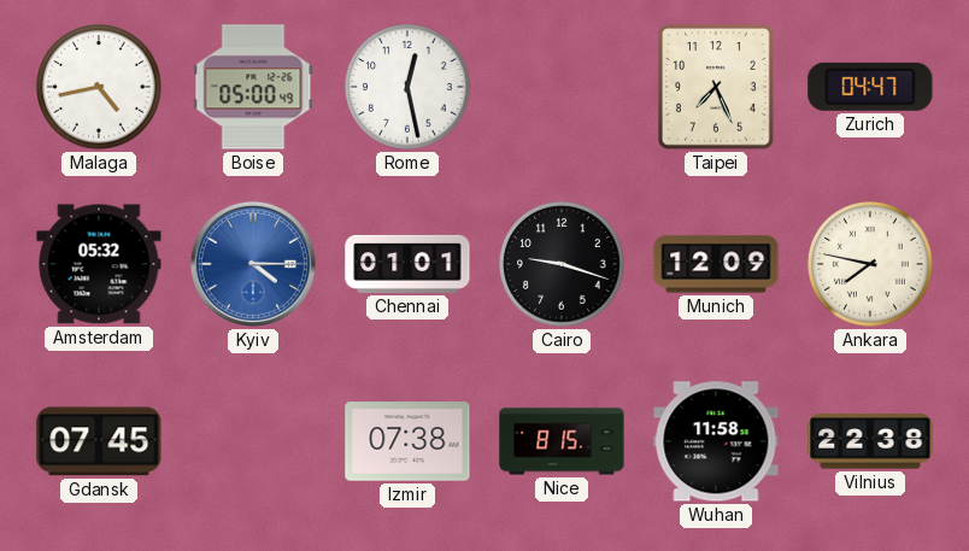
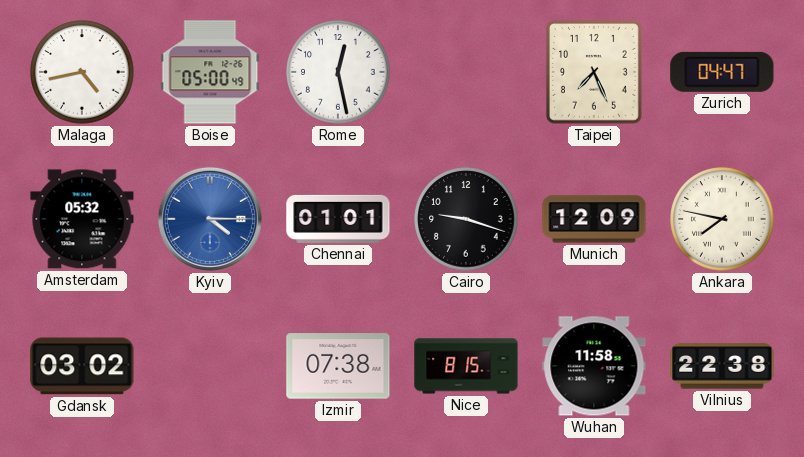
Gdansk: 07:45 -> 03:02 (82, 366)
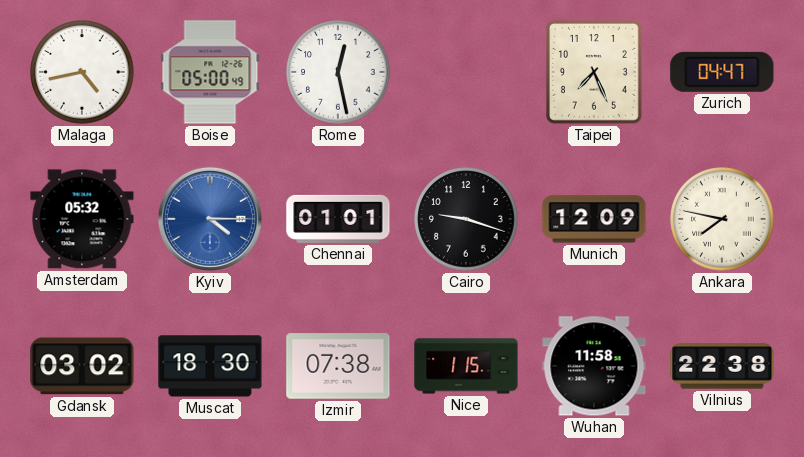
Muscat: none -> 18:30 (210, 366)
Nice: 8:15 -> 1:15 (466, 366)
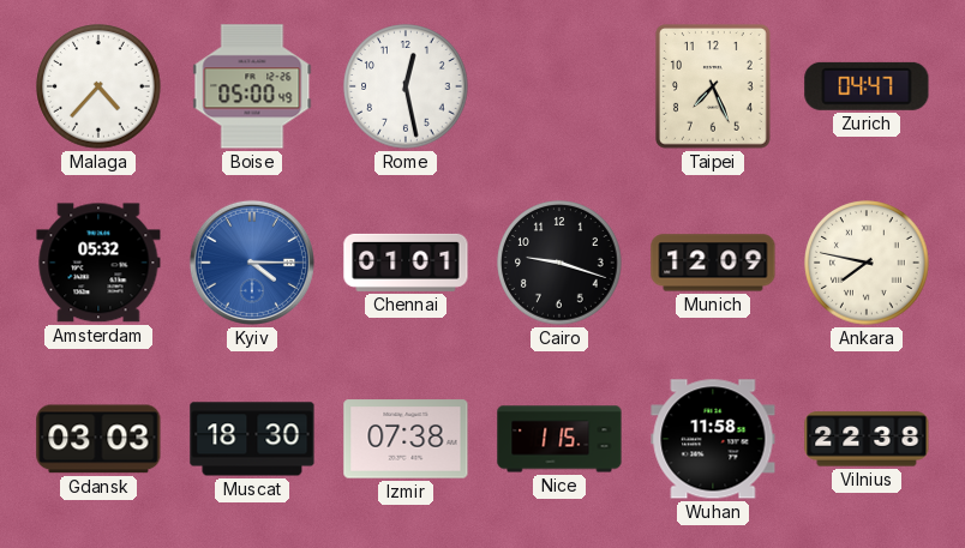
Malaga: 4:43 -> 4:37 (98, 86)
Gdansk: 03:02 -> 03:03 (98, 439)
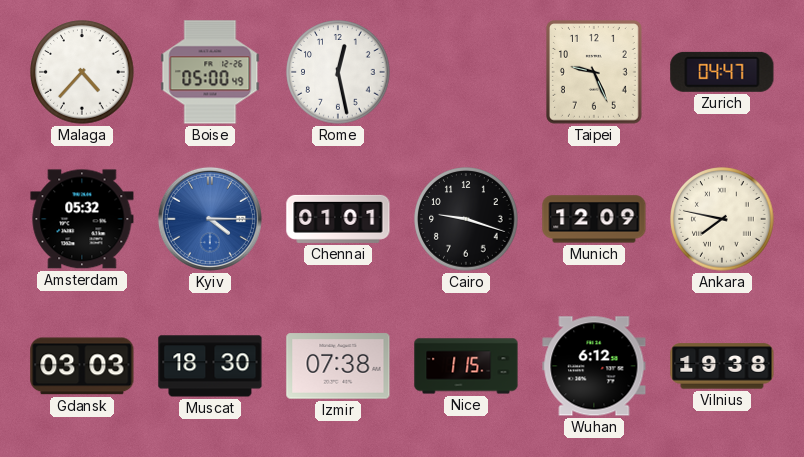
Taipei: 7:26 -> 9:26 (595, 73)
Wuhan: 11:58 -> 6:12 (594, 366)
Vilnius: 22:38 -> 19:38 (722, 366)
